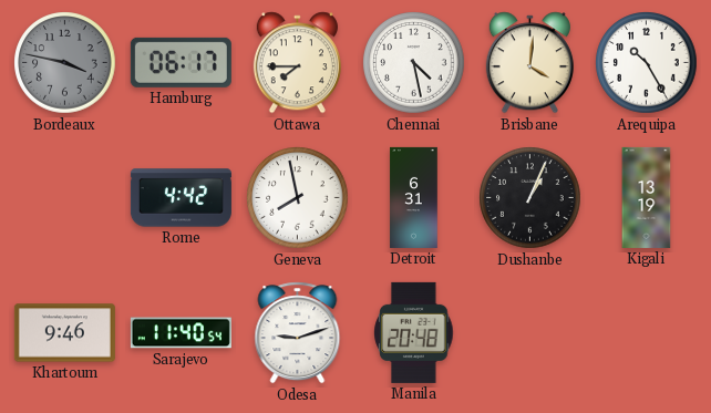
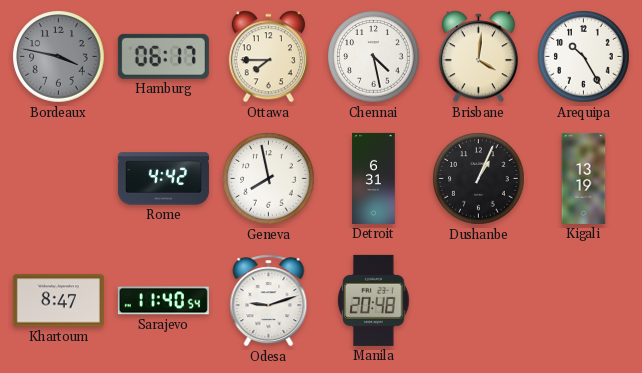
Khartoum: 9:46 -> 8:47 (58, 301)
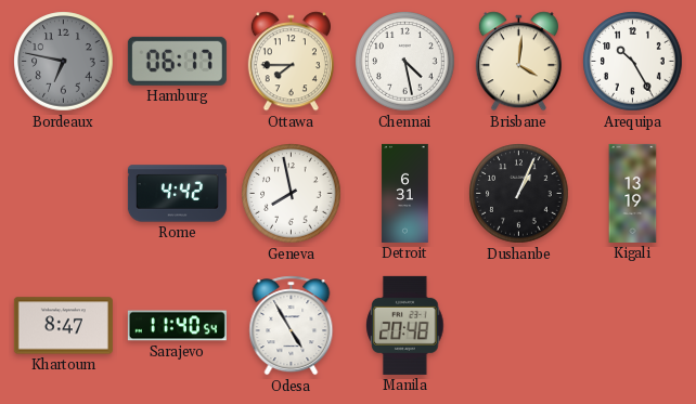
Bordeaux: 3:47 -> 6:47 (64, 62)
Odesa: 9:12 -> 4:55 (292, 326)
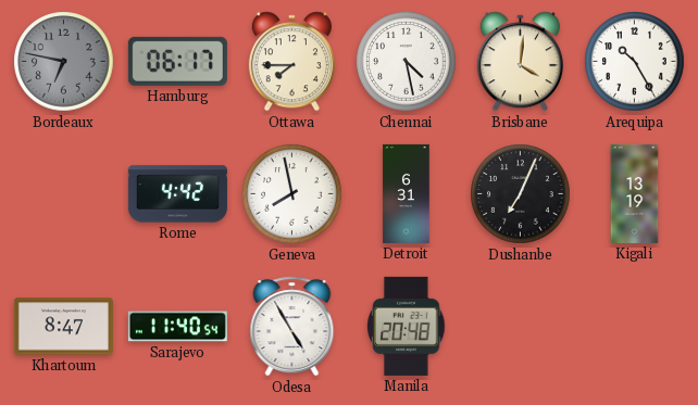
Dushanbe: 1:04 -> 7:04 (521, 194)
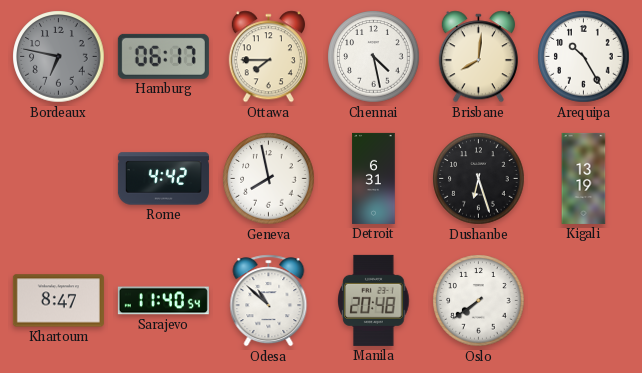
Brisbane: 4:01 -> 8:01 (478, 57)
Dushanbe: 7:04 -> 6:27 (479, 179)
Odesa: 4:55 -> 10:52 (269, 301)
Oslo: none -> 7:39 (479, 301)
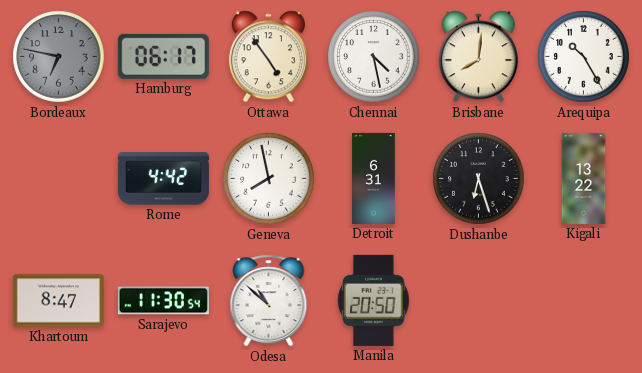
Ottawa: 7:45 -> 4:54 (268, 57)
Kigali: 13:19 -> 13:22 (584, 178)
Sarajevo: 11:40 -> 11:30 (163, 301)
Manila: 20:48 -> 20:50 (374, 300)
Oslo: 7:39 -> none (479, 301)
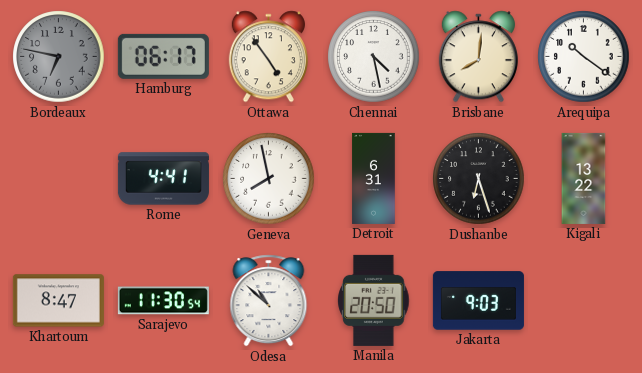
Arequipa: 10:25 -> 10:21 (584, 57)
Rome: 4:42 -> 4:41 (163, 179)
Jakarta: none -> 9:03 (478, 301)
